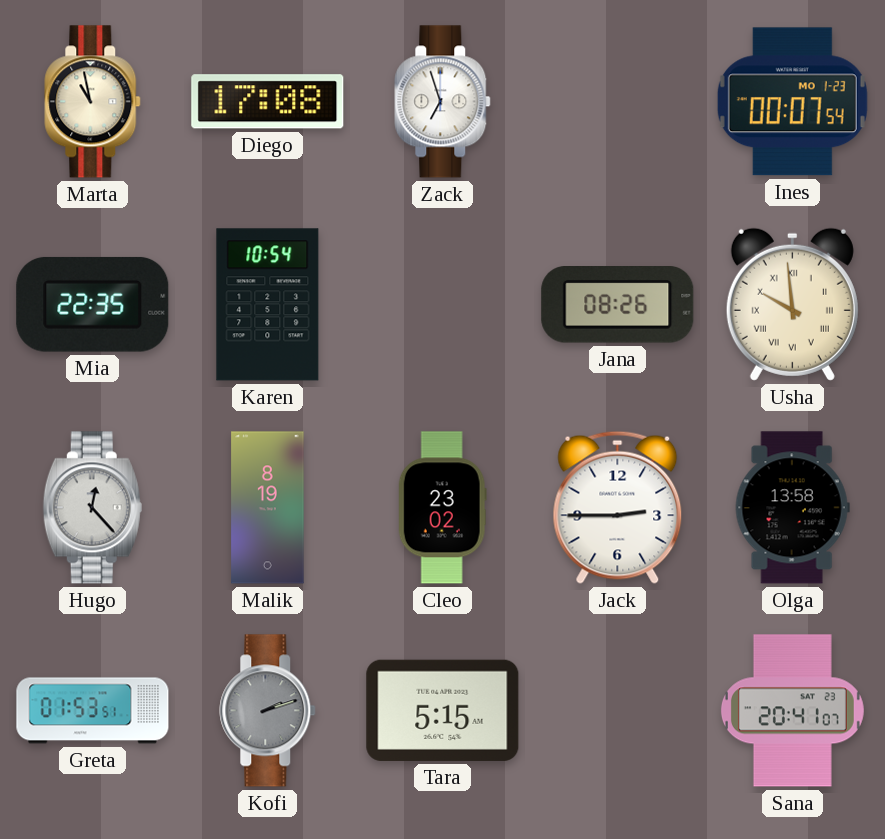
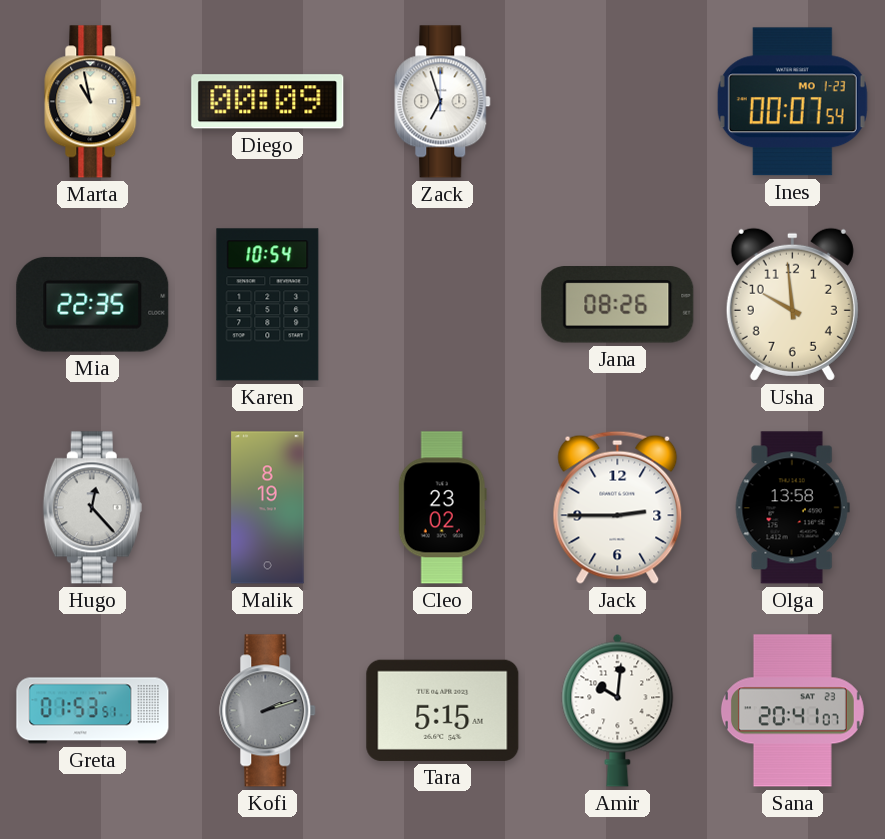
Diego: 17:08 -> 00:09 (268, 102)
Usha numerals: Roman -> Arabic (792, 304)
Amir: none -> 10:01 (618, 710)
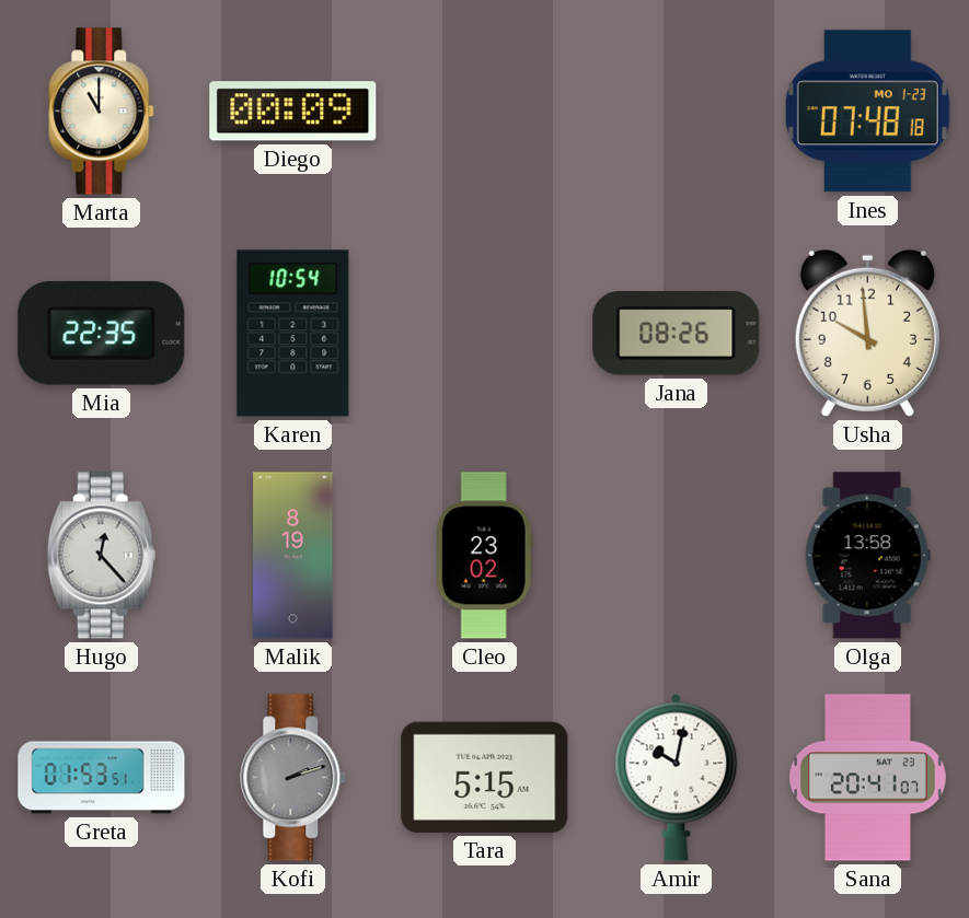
Marta: 10:58 -> 11:00 (102, 112)
Zack: 6:57 -> none (443, 102)
Ines: 00:07 -> 07:48 (867, 112)
Jack: 2:45 -> none (618, 507)
Amir: 10:01 -> 10:02 (677, 777)
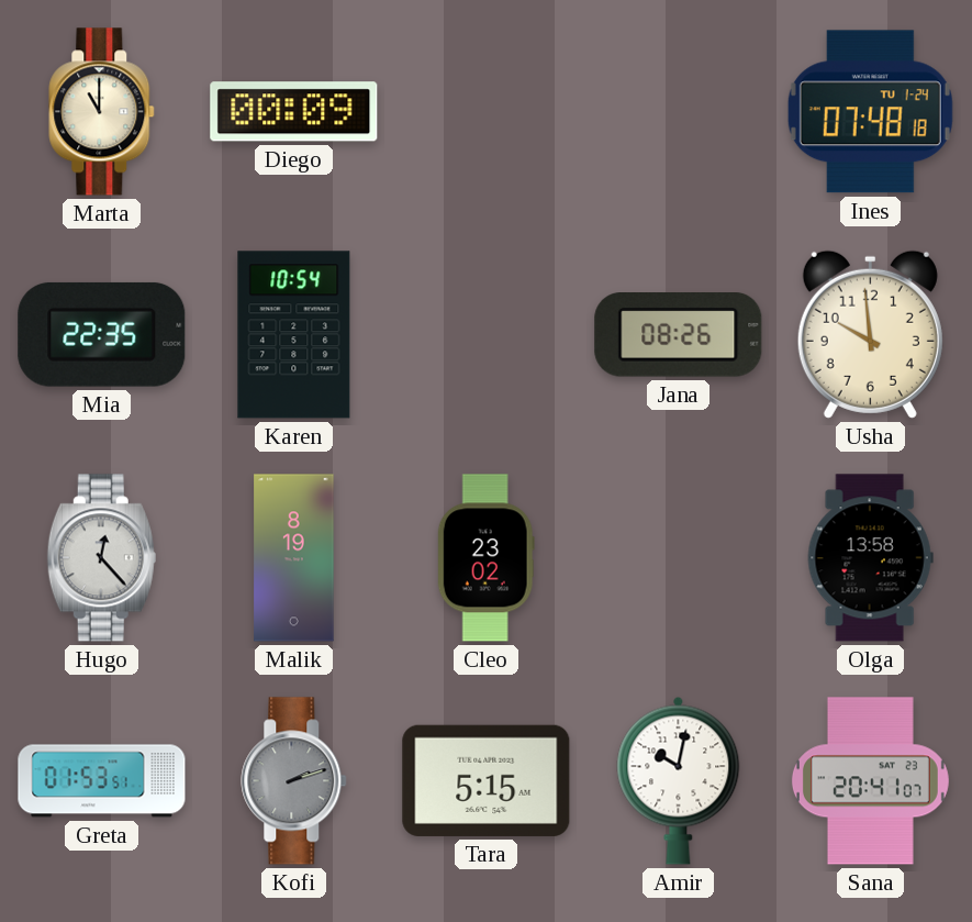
Ines date: MO 1-23 -> TU 1-24 (870, 112)
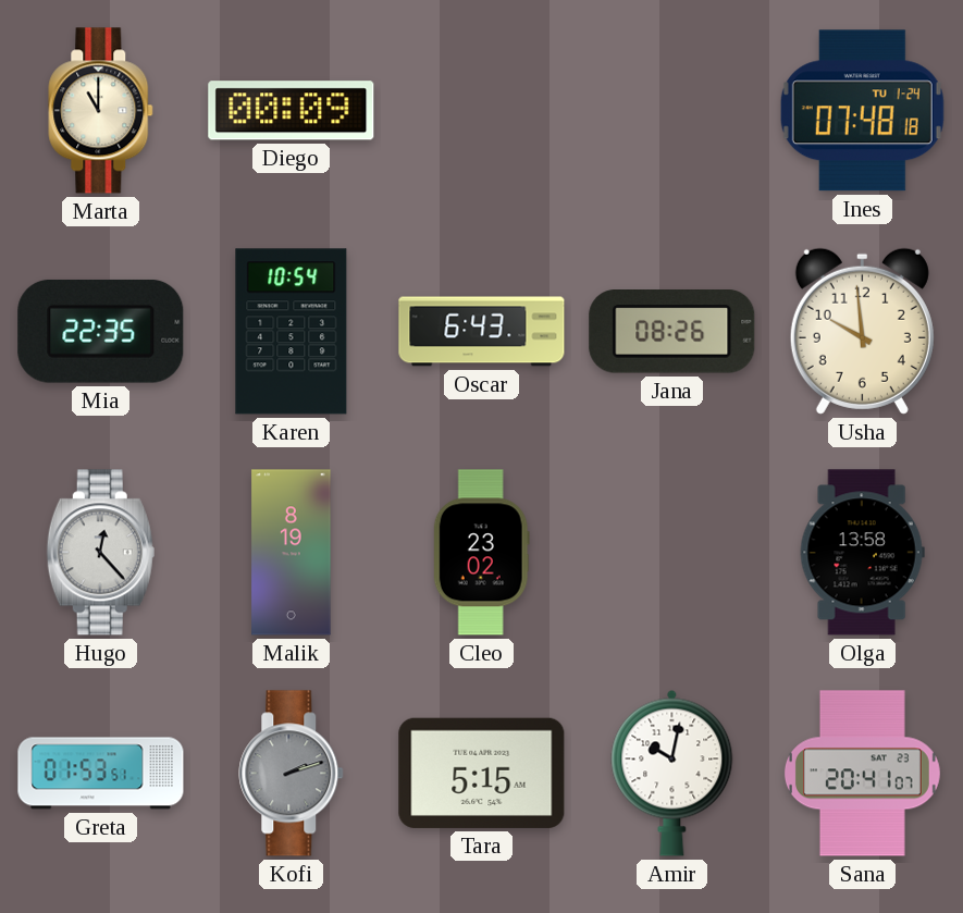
Oscar: none -> 6:43 (482, 332)
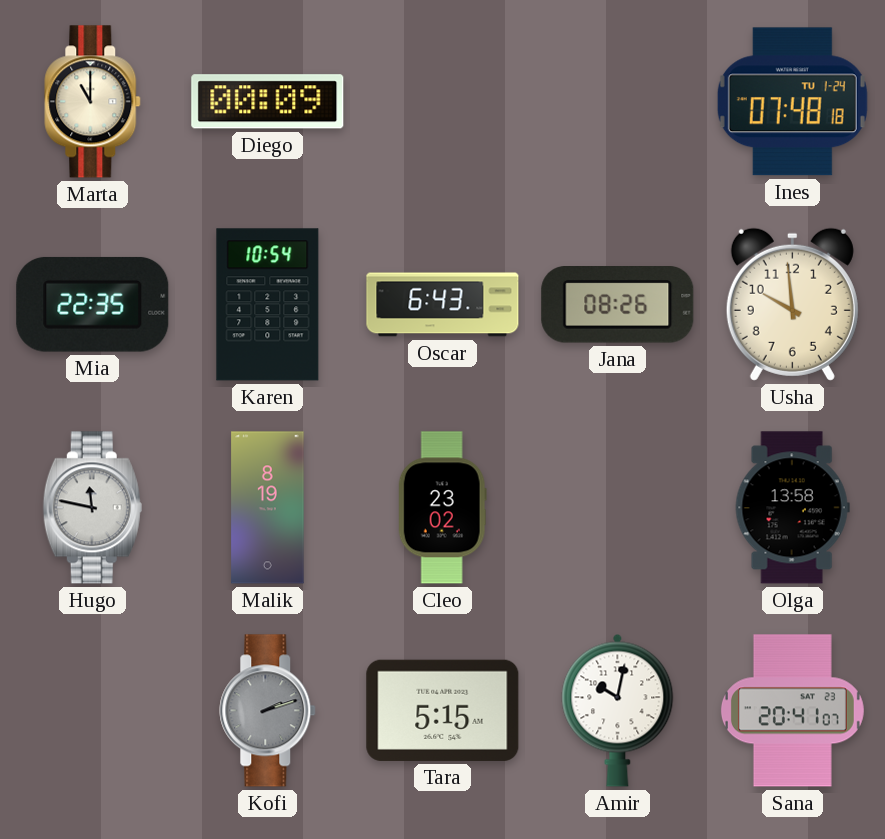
Hugo: 12:23 -> 11:47 (92, 508)
Greta: 01:53 -> none (101, 774)
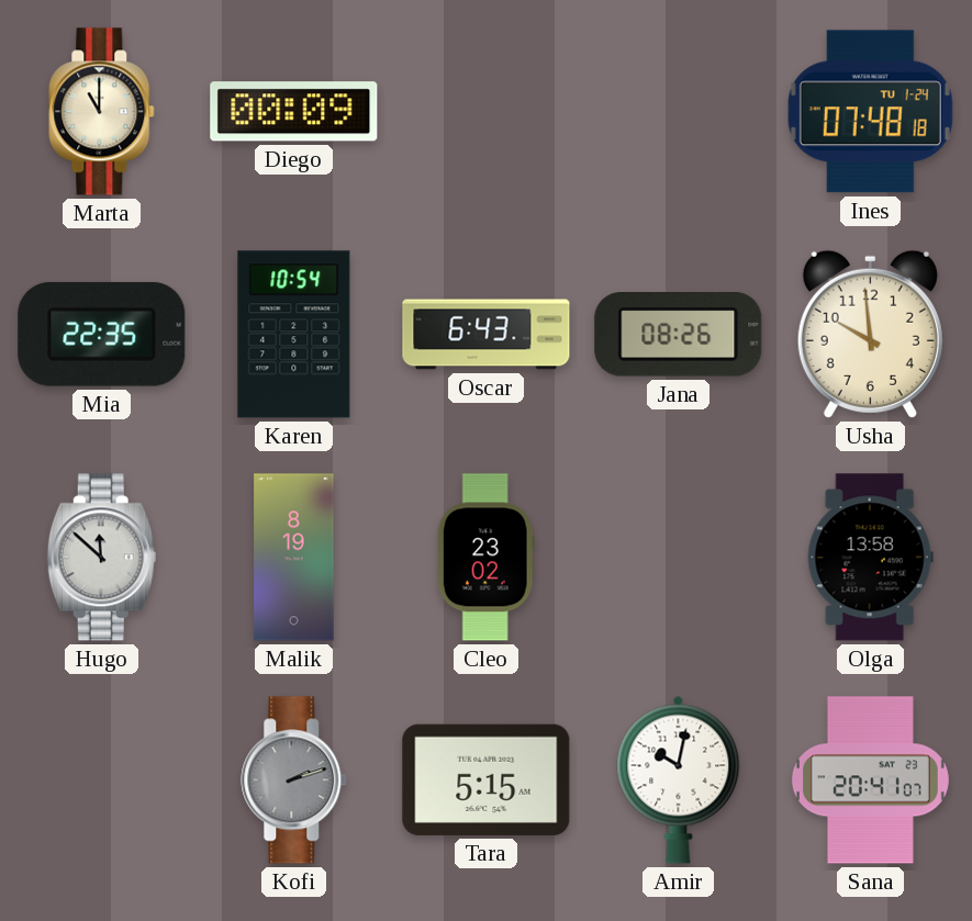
Hugo: 11:47 -> 11:52 (101, 558)
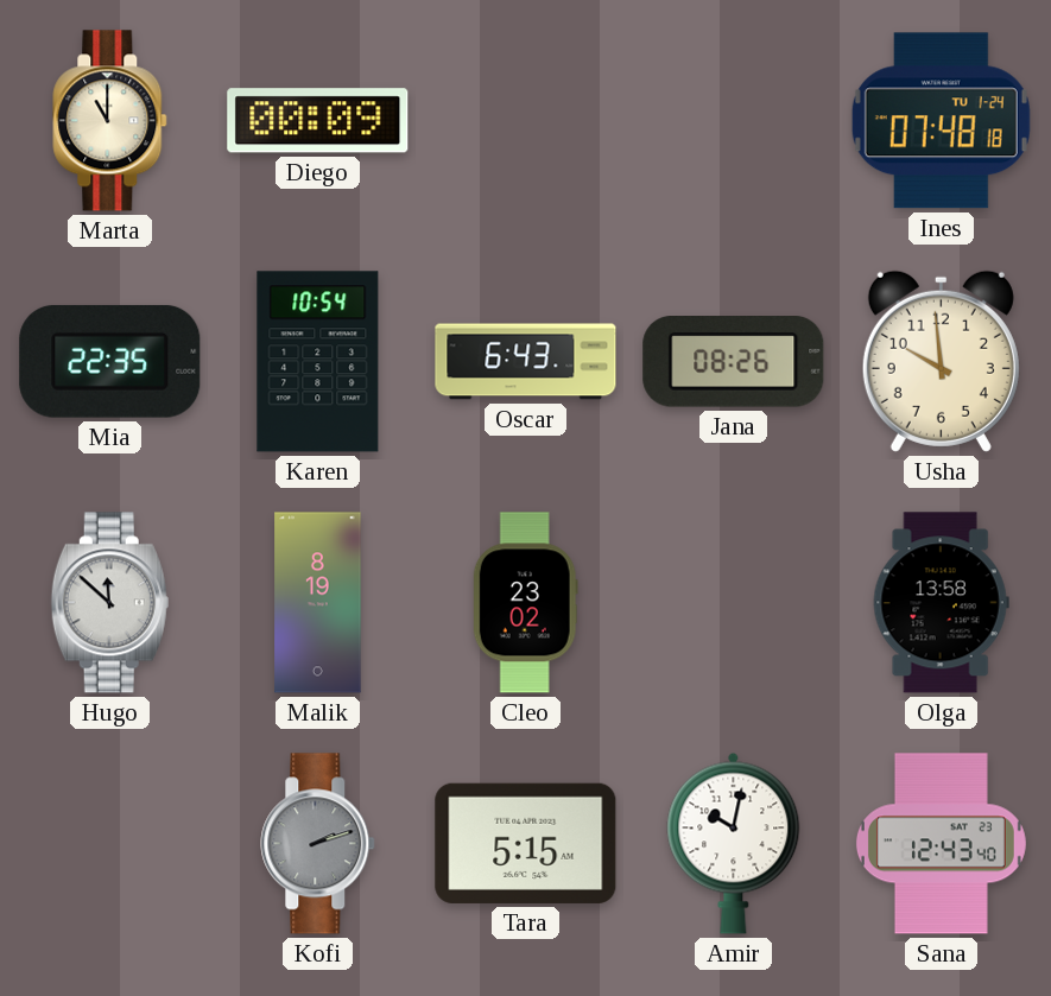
Sana: 20:41 -> 12:43 (941, 844)
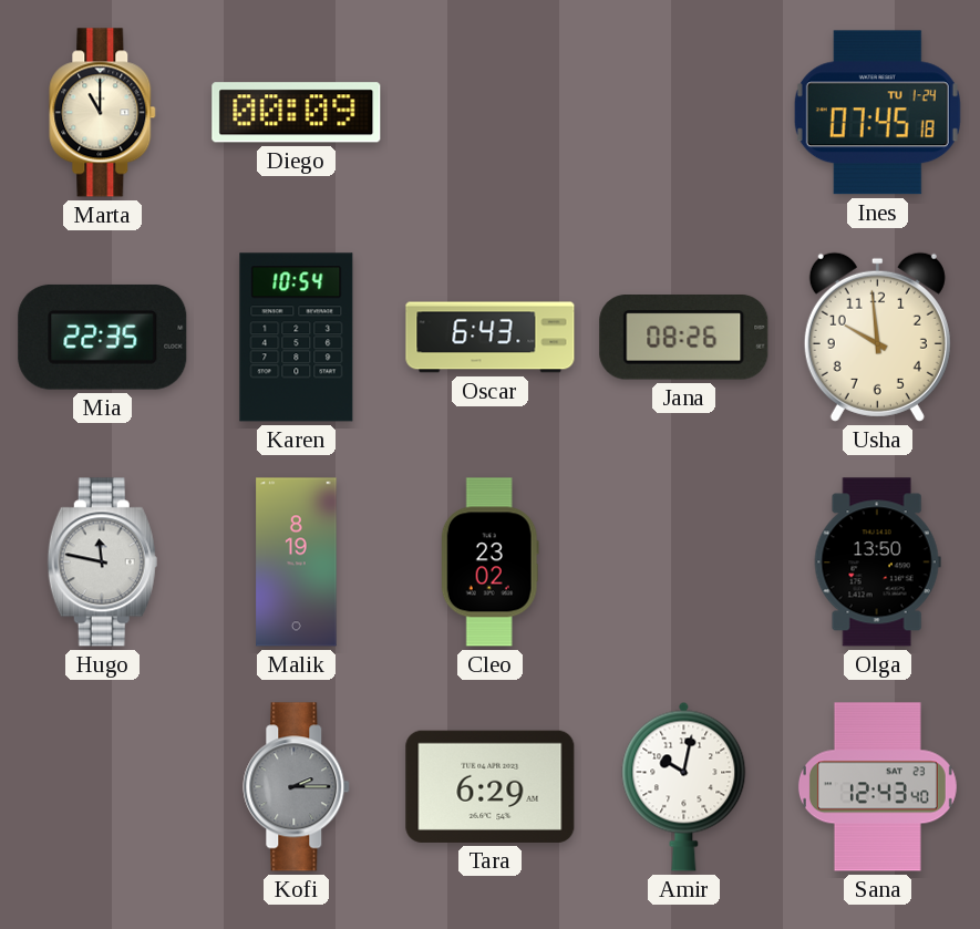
Ines: 07:48 -> 07:45 (877, 113)
Hugo: 11:52 -> 11:47 (102, 562)
Olga: 13:58 -> 13:50 (877, 562)
Kofi: 2:12 -> 2:15 (297, 787)
Tara: 5:15 -> 6:29 (491, 786)
